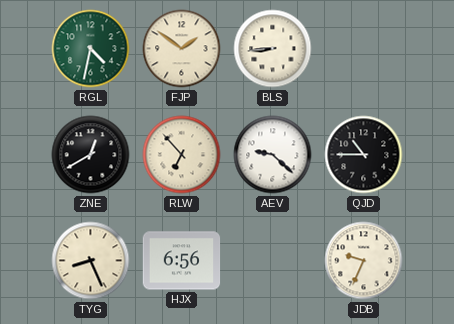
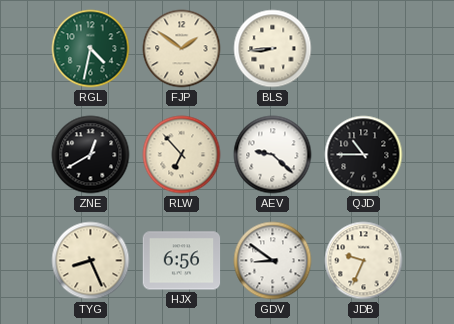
GDV: none -> 8:51 (273, 261)
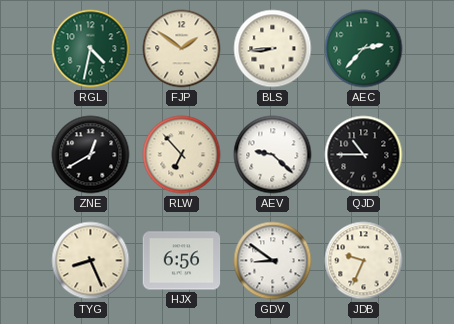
AEC: none -> 2:37 (364, 49)
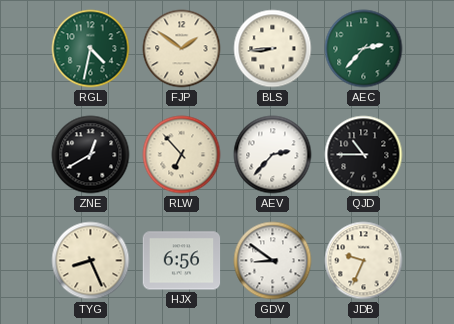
AEV: 9:22 -> 2:37 (273, 155)
